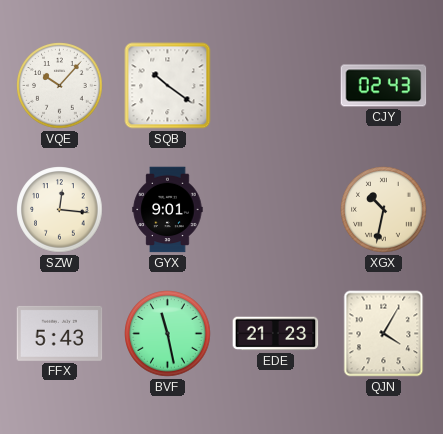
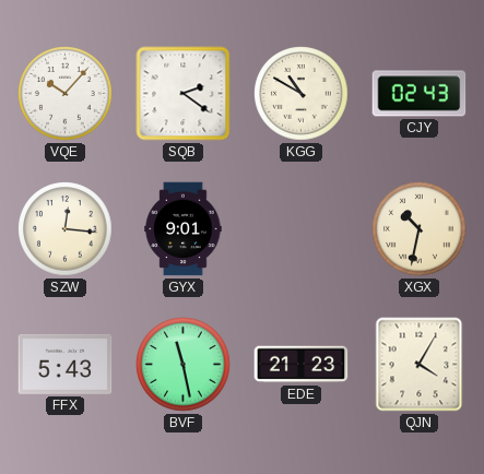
SQB: 10:21 -> 2:21 (184, 94)
KGG: none -> 10:50 (302, 94)
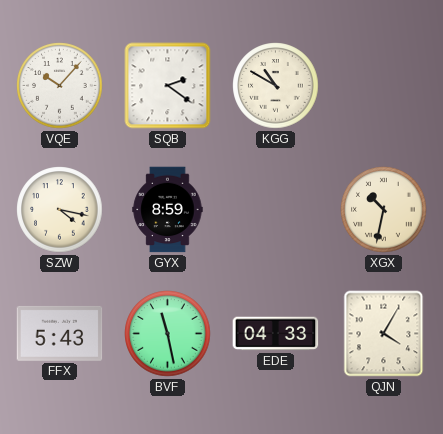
CJY: 02:43 -> none (420, 94)
SZW: 12:16 -> 4:17 (60, 210)
GYX: 9:01 -> 8:59 (168, 210)
EDE: 21:23 -> 04:33 (276, 334)
